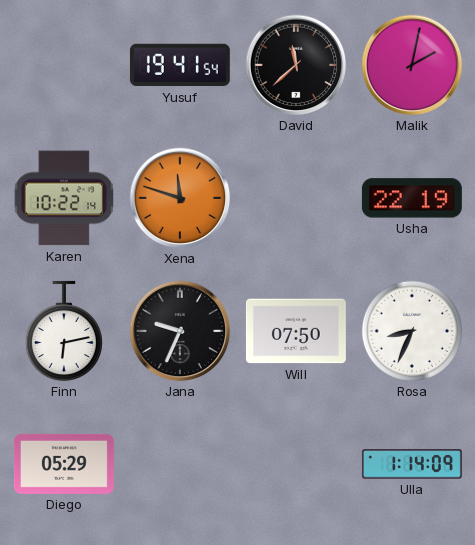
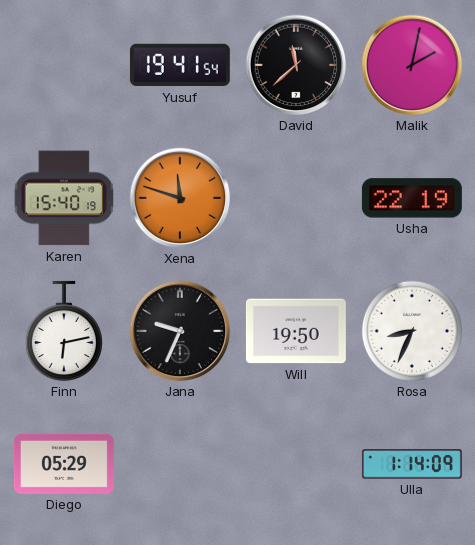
Karen: 10:22 -> 15:40 (63, 198)
Will: 07:50 -> 19:50 (296, 331)
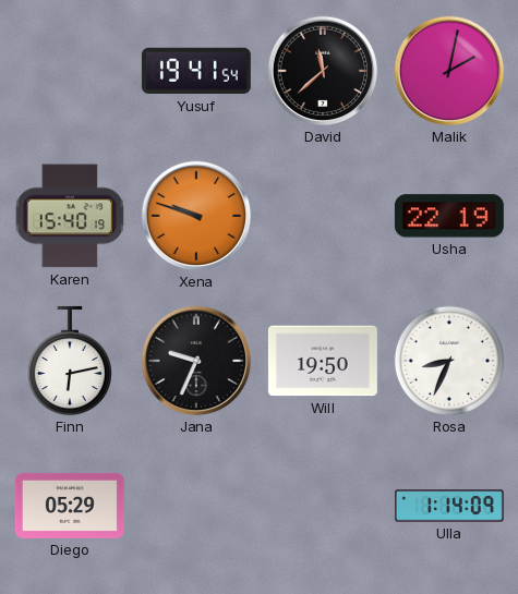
Xena: 11:48 -> 9:48 (196, 216)
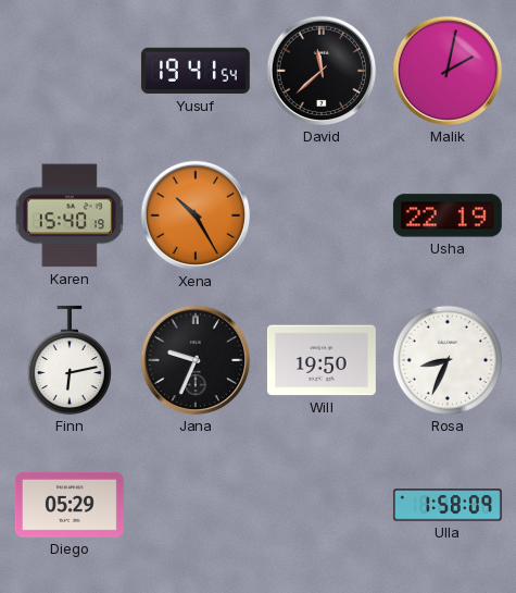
Xena: 9:48 -> 10:25 (196, 215)
Ulla: 1:14 -> 1:58 (448, 505)
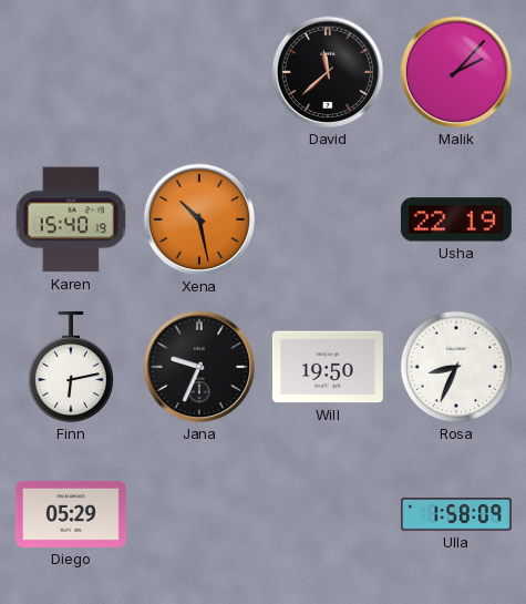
Yusuf: 19:41 -> none (196, 71)
Malik: 2:02 -> 2:07 (456, 72)
Xena: 10:25 -> 10:28 (199, 219)
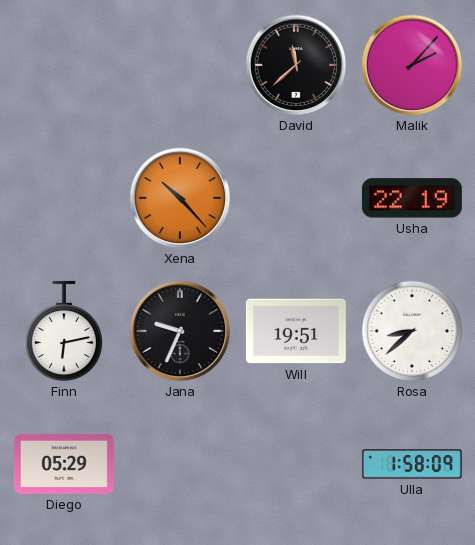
Karen: 15:40 -> none (70, 219)
Xena: 10:28 -> 10:23 (180, 198)
Will: 19:50 -> 19:51 (296, 331)
Rosa: 8:34 -> 8:38 (412, 331)
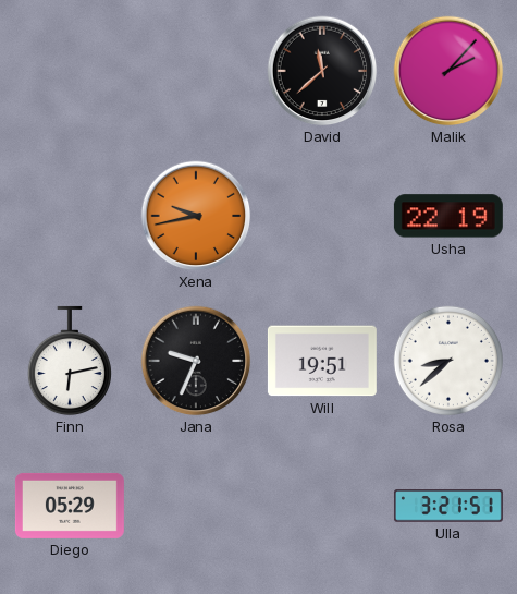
Xena: 10:23 -> 9:43 (196, 216)
Ulla: 1:58 -> 3:21 (448, 506)
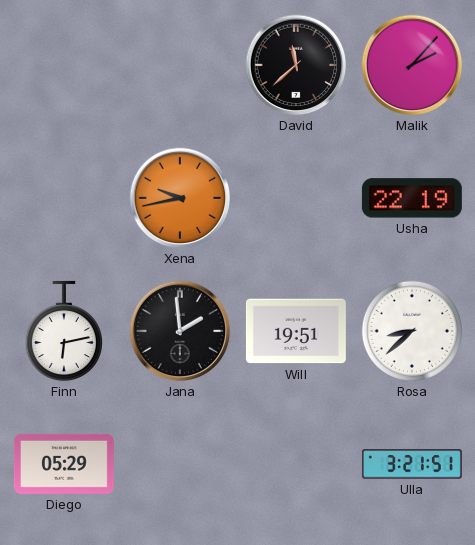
Jana: 9:34 -> 1:59 (180, 331)
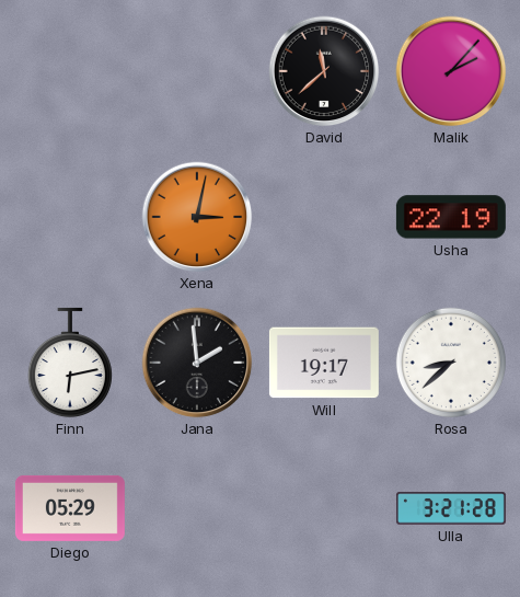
Xena: 9:43 -> 3:02 (197, 217)
Will: 19:51 -> 19:17 (324, 363)
Ulla: 3:21:51 -> 3:21:28 (451, 508)
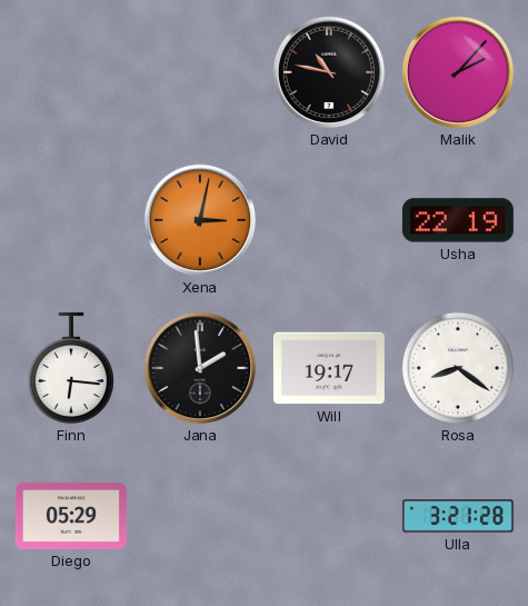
David: 11:38 -> 10:47 (329, 72)
Finn: 6:13 -> 6:16 (71, 368)
Rosa: 8:38 -> 8:21 (458, 368)
